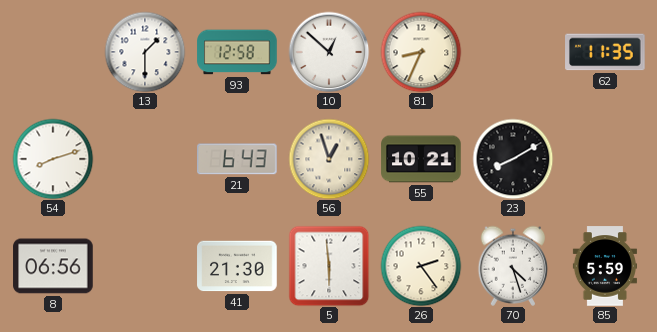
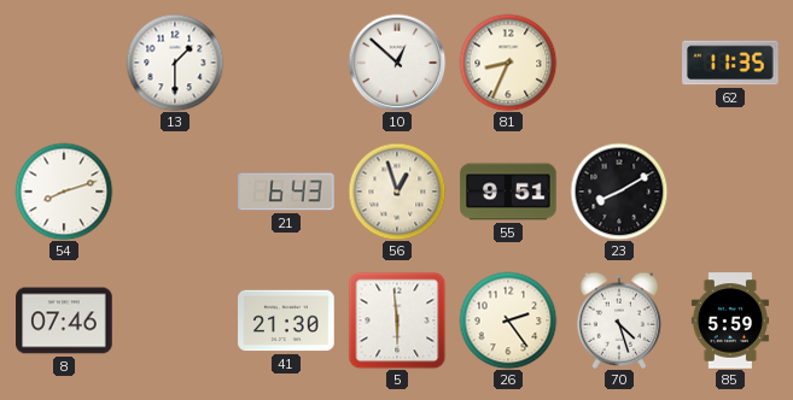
93: 12:58 -> none (237, 52)
55: 10:21 -> 9:51 (508, 192)
8: 06:56 -> 07:46 (64, 320)
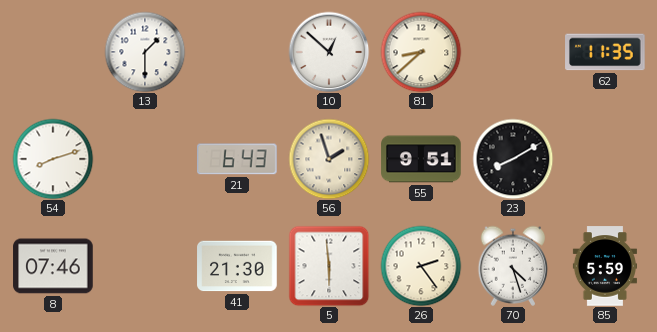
81: 8:34 -> 8:38 (421, 52)
56: 12:57 -> 1:57 (329, 159)
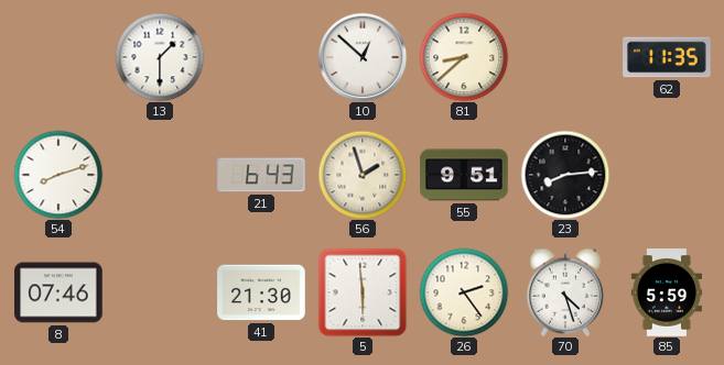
23: 8:10 -> 8:14 (565, 175)
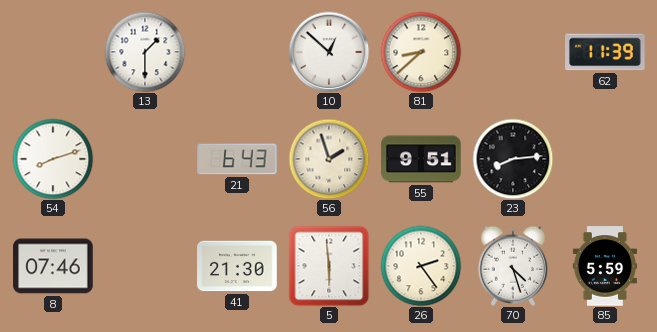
62: 11:35 -> 11:39 (605, 52)
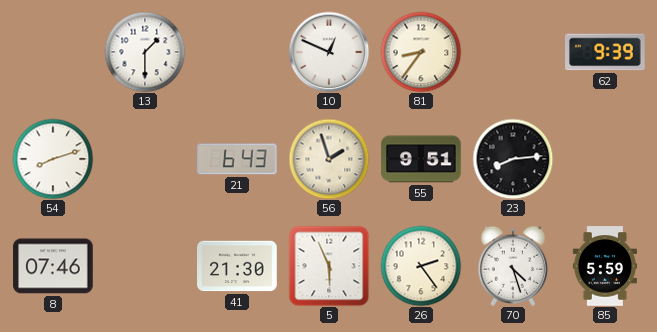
10: 12:52 -> 12:49 (329, 52)
81: 8:38 -> 8:36 (421, 52)
62: 11:39 -> 9:39 (605, 52)
5: 5:59 -> 5:56 (329, 266)
